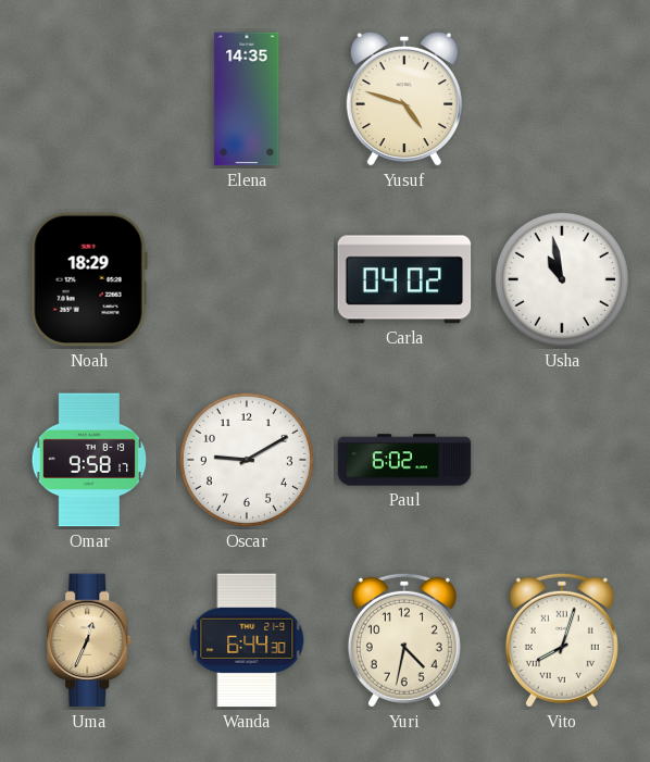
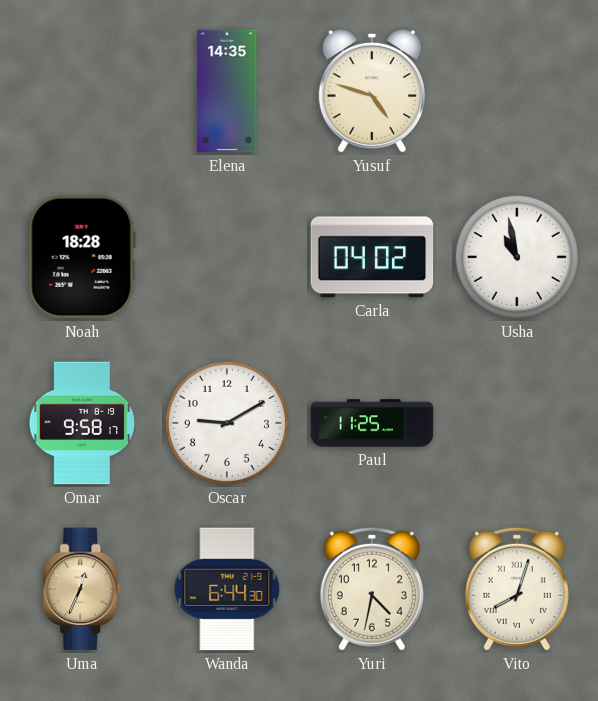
Noah: 18:29 -> 18:28 (82, 257)
Paul: 6:02 -> 11:25 (372, 423)
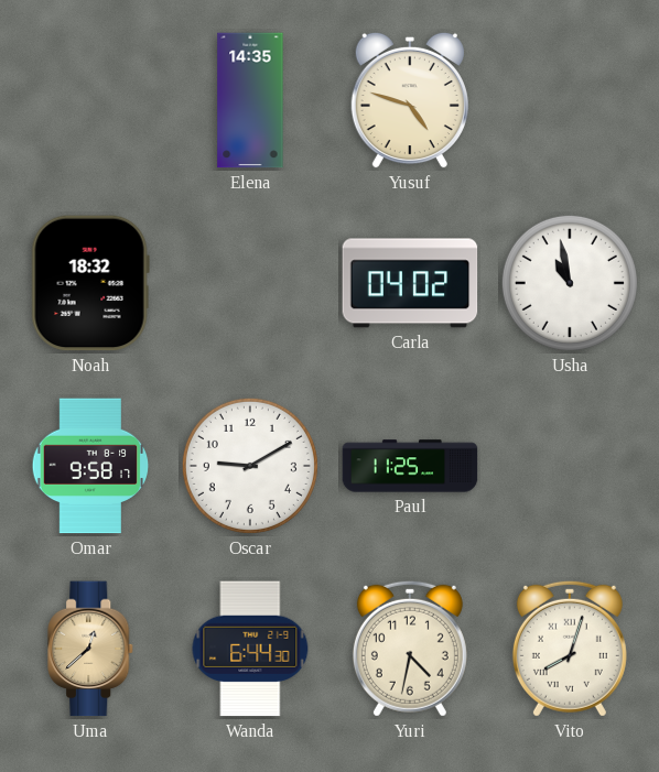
Noah: 18:28 -> 18:32 (90, 283)
Uma: 12:34 -> 12:38 (91, 649)
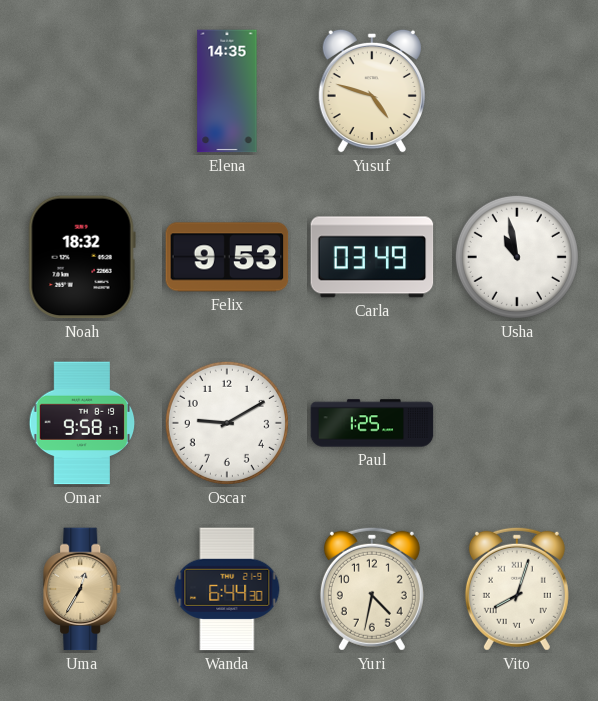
Felix: none -> 9:53 (227, 257)
Carla: 04:02 -> 03:49 (372, 257)
Paul: 11:25 -> 1:25 (372, 423)
Uma: 12:38 -> 12:35 (83, 589)
